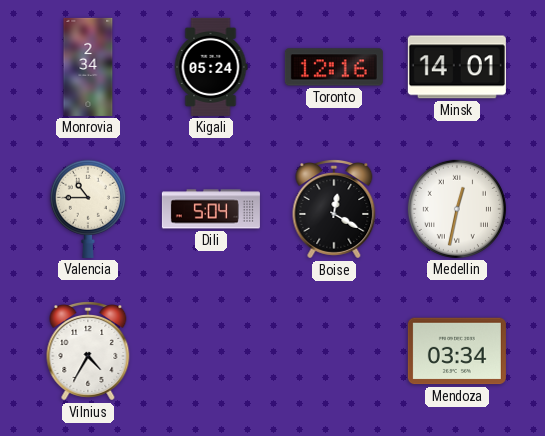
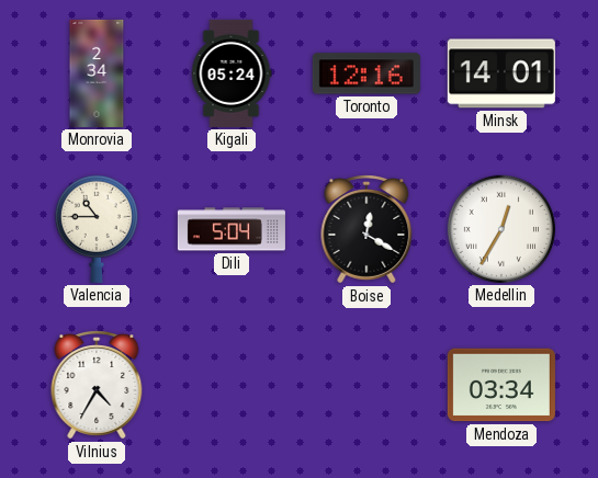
Medellin: 12:32 -> 12:35 (501, 229)
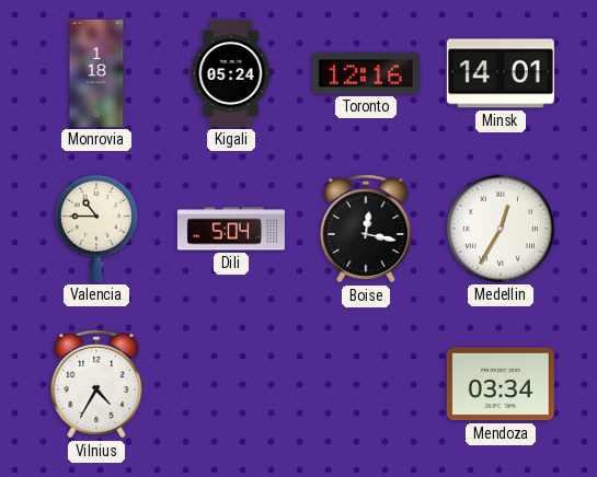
Monrovia: 2:34 -> 1:18 (96, 73)
Boise: 12:20 -> 12:17 (366, 230)
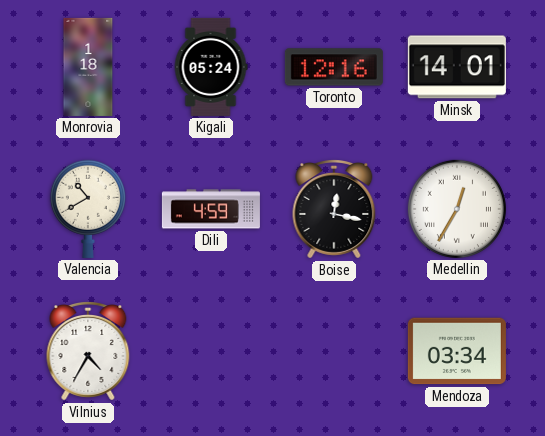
Valencia: 10:45 -> 10:40 (88, 209)
Dili: 5:04 -> 4:59 (211, 209)
